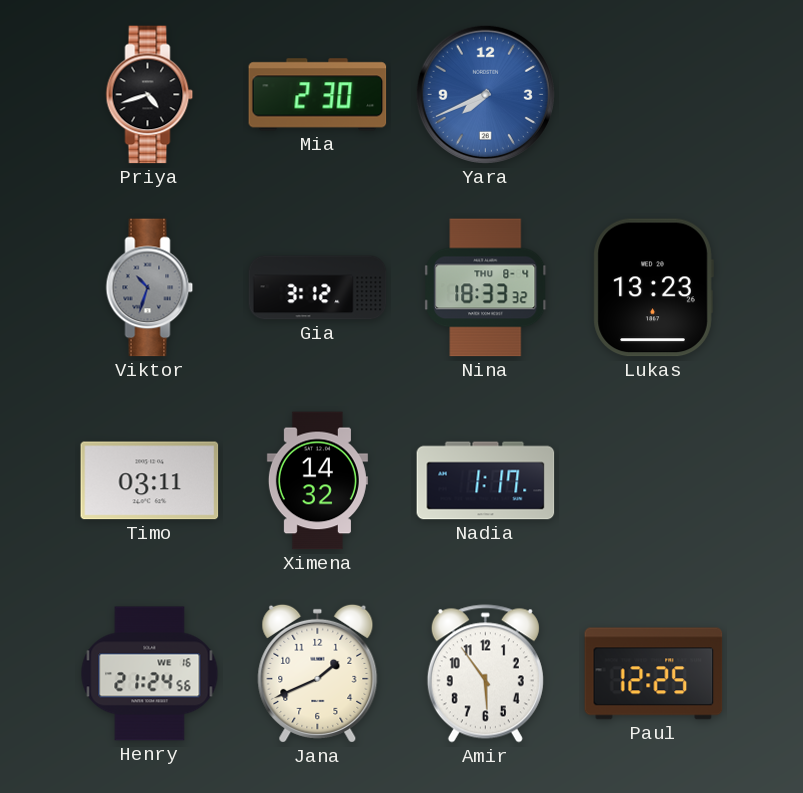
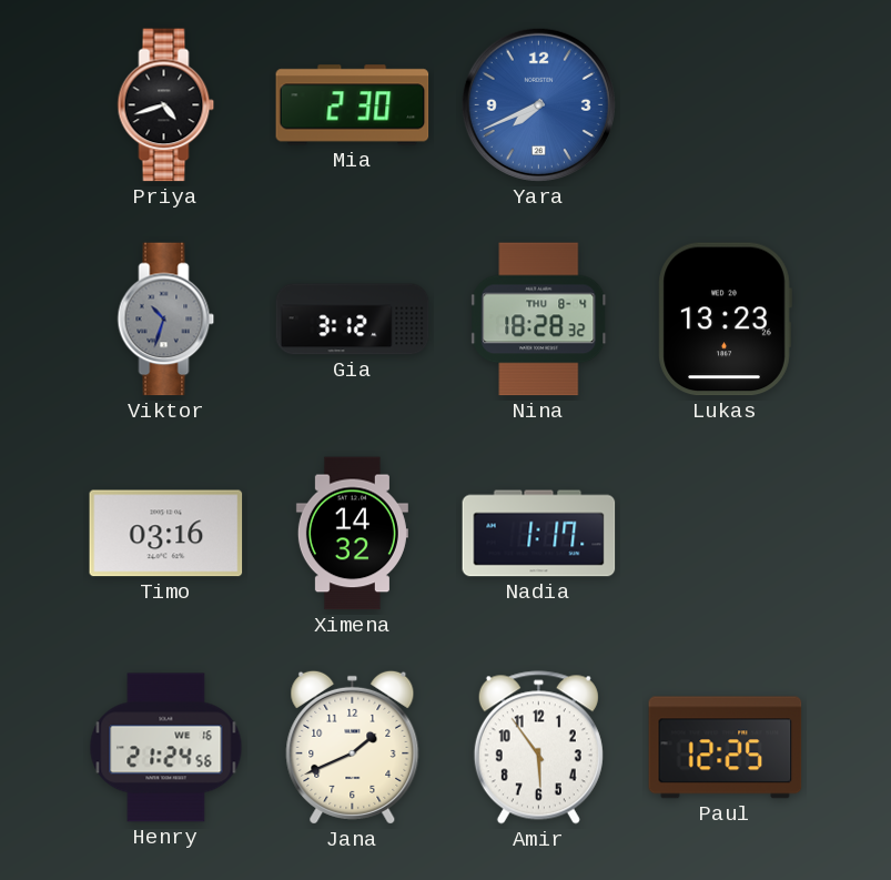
Nina: 18:33 -> 18:28 (539, 320)
Timo: 03:11 -> 03:16 (166, 534)
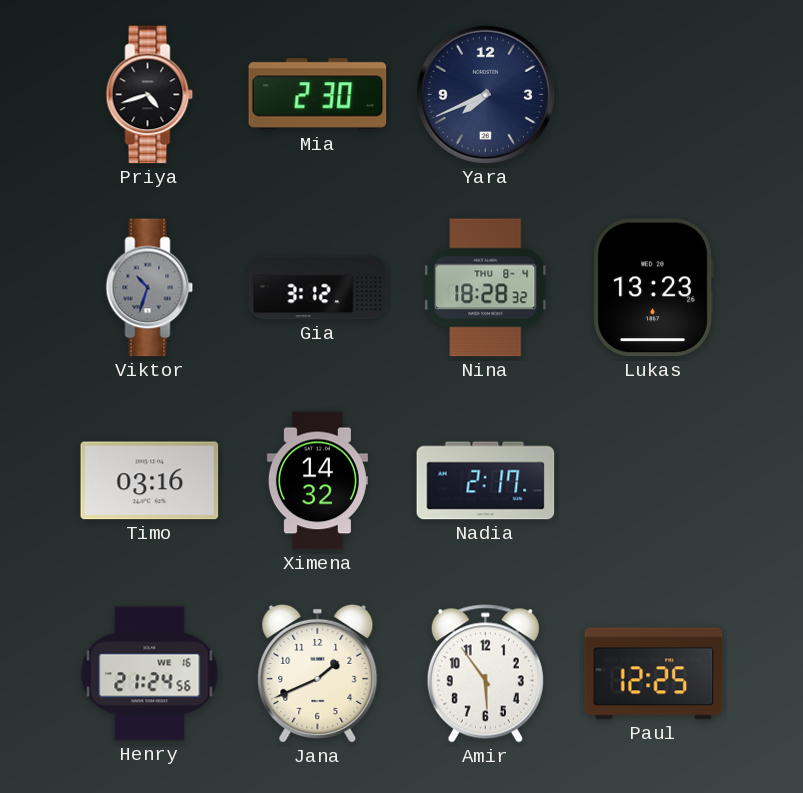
Yara dial: blue -> navy (485, 94)
Nadia: 1:17 -> 2:17 (486, 481)
